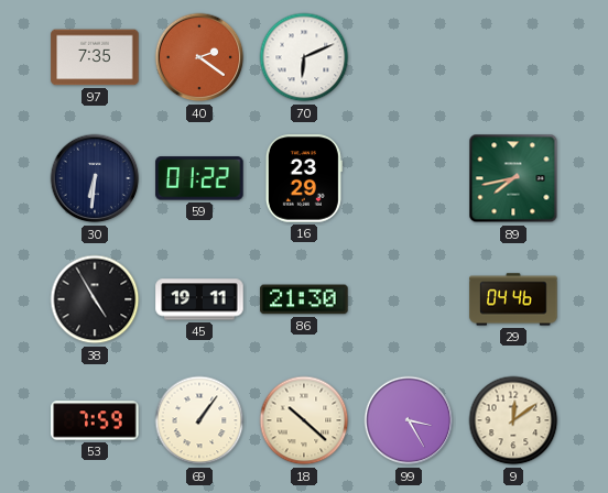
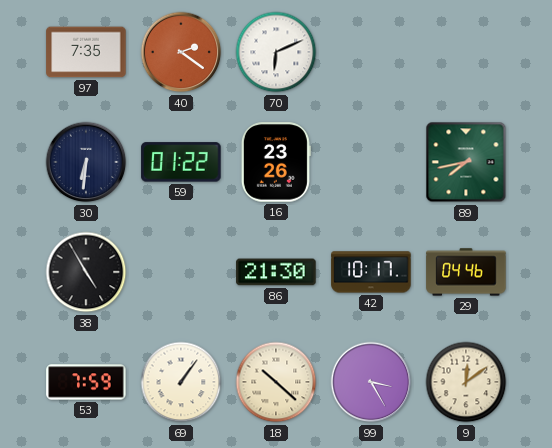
16: 23:29 -> 23:26 (276, 162)
45: 19:11 -> none (199, 299)
42: none -> 10:17 (371, 272)
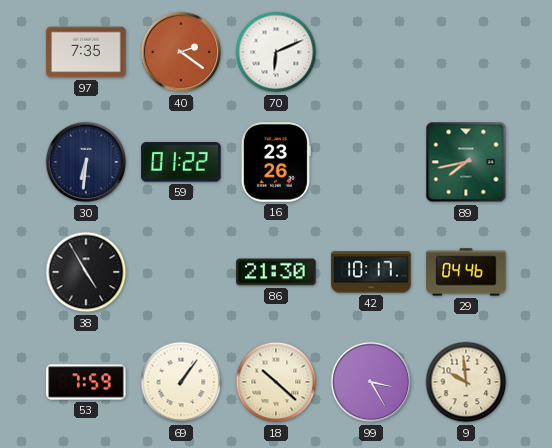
9: 12:09 -> 9:59 (466, 382)
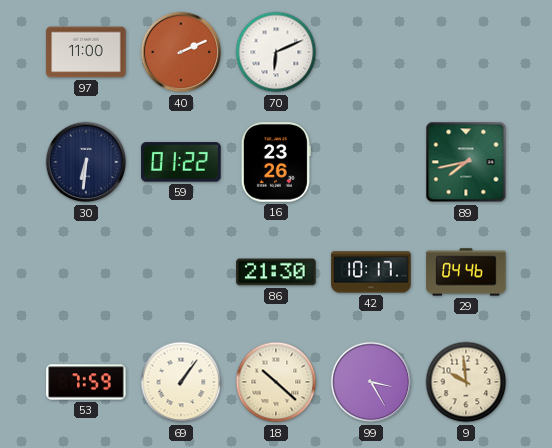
97: 7:35 -> 11:00 (86, 52)
40: 2:21 -> 2:11 (181, 52)
38: 4:55 -> none (86, 272)
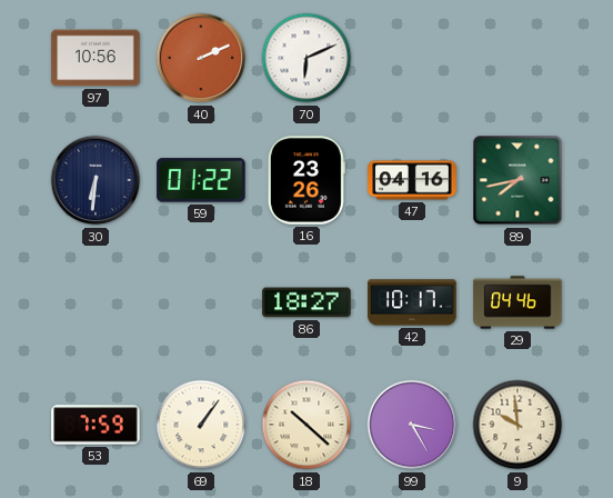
97: 11:00 -> 10:56 (96, 58)
47: none -> 04:16 (412, 180)
86: 21:30 -> 18:27 (306, 302)
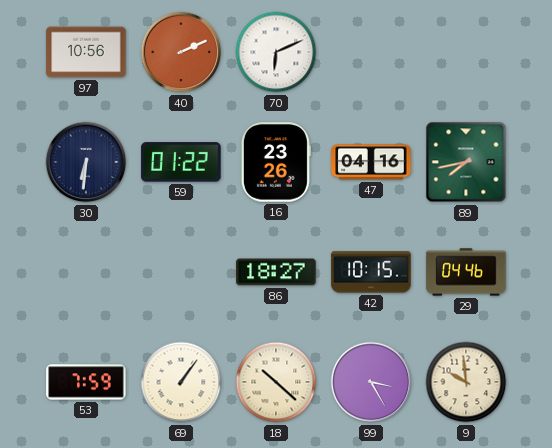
42: 10:17 -> 10:15 (371, 272)
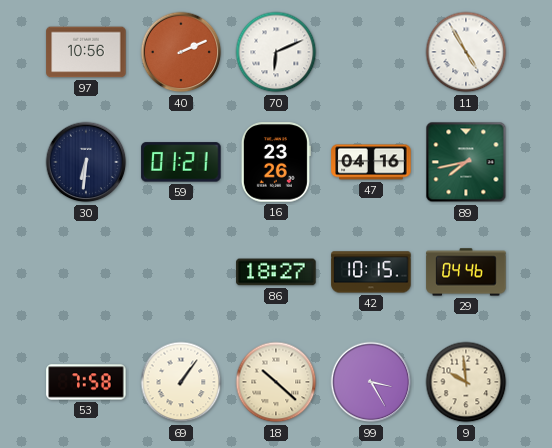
11: none -> 4:55 (466, 52)
59: 01:22 -> 01:21 (181, 162)
53: 7:59 -> 7:58 (86, 382)
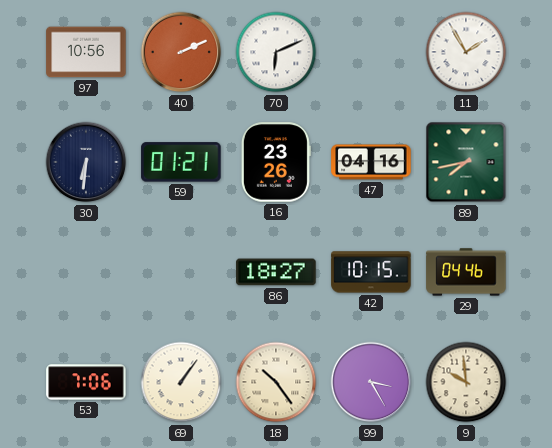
11: 4:55 -> 1:55 (466, 52)
53: 7:58 -> 7:06 (86, 382)
18: 10:22 -> 10:24 (276, 382)
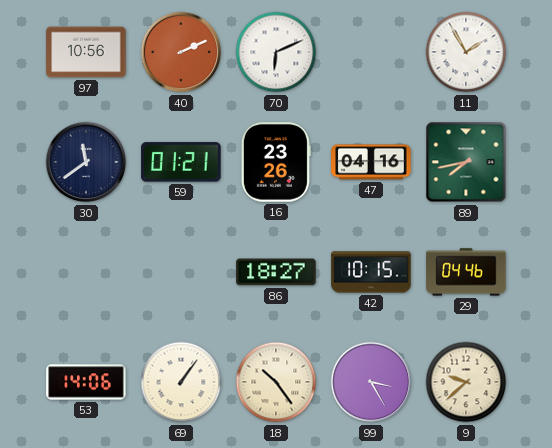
30: 6:31 -> 11:39 (86, 162)
53: 7:06 -> 14:06 (86, 382)
9: 9:59 -> 9:38 (466, 382)
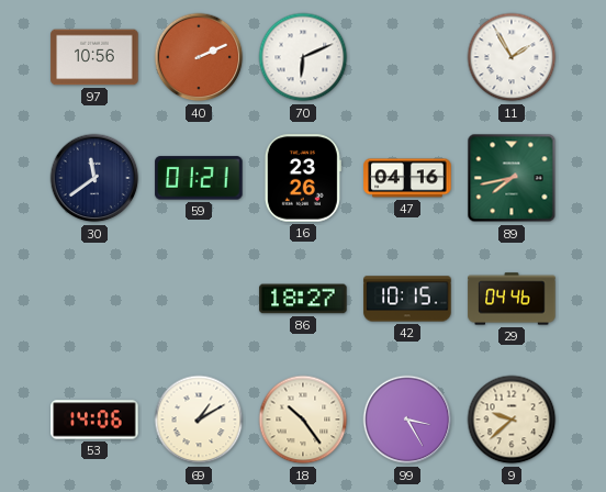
69: 1:06 -> 1:10 (199, 420)
